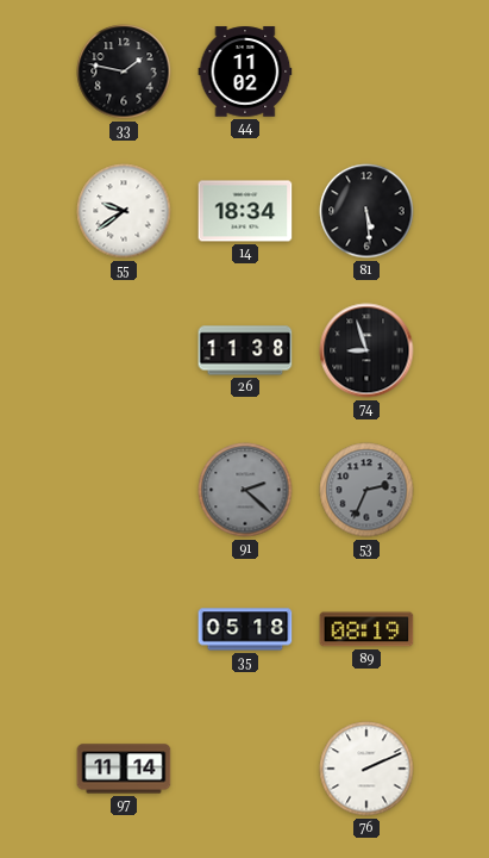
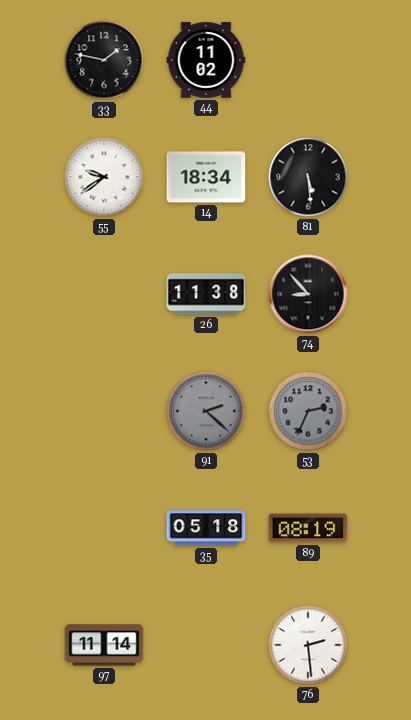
74: 8:57 -> 8:53 (308, 294)
76: 2:11 -> 2:29 (308, 645)
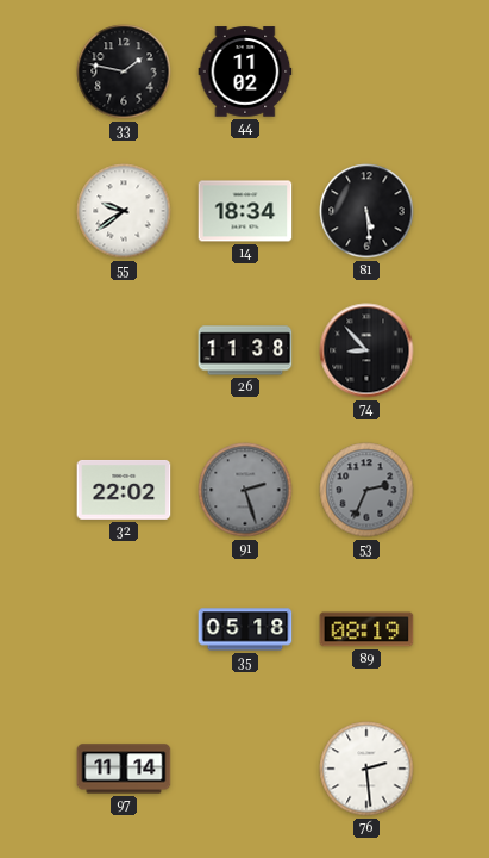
32: none -> 22:02 (124, 490)
91: 2:22 -> 2:27 (245, 490)
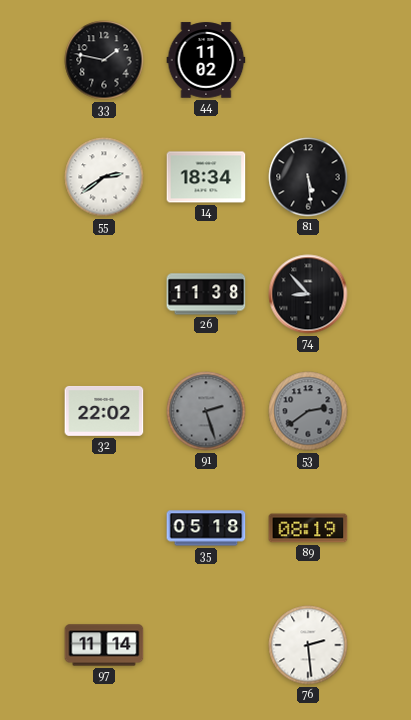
55: 9:39 -> 2:39 (104, 177)
53: 2:34 -> 2:39 (308, 411)
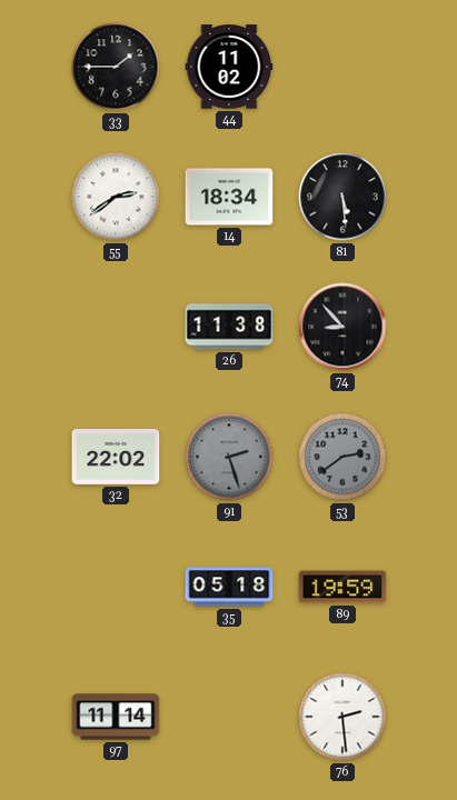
33: 1:47 -> 1:45 (116, 67)
89: 08:19 -> 19:59 (342, 587)
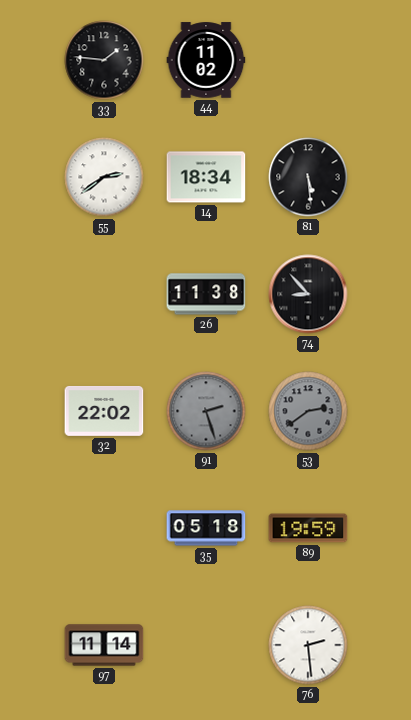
33: 1:45 -> 1:46 (104, 60)
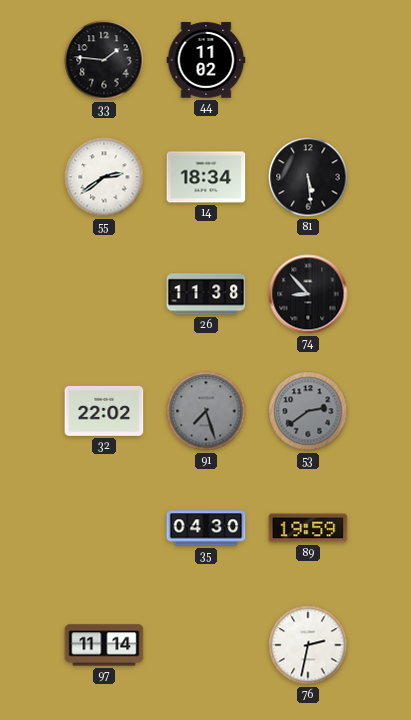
91: 2:27 -> 7:27 (206, 411)
35: 05:18 -> 04:30 (206, 528)
76: 2:29 -> 2:32 (308, 645)
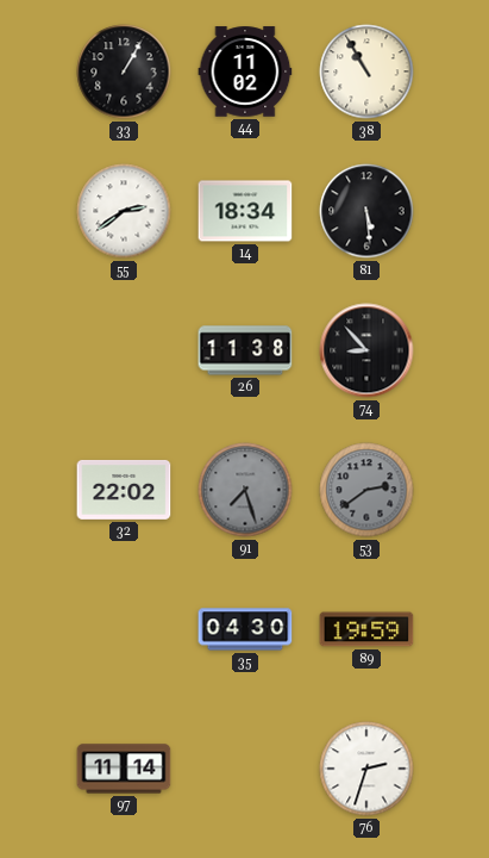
33: 1:46 -> 1:05 (124, 71)
38: none -> 10:55 (366, 71)
76: 2:32 -> 2:33 (366, 769)
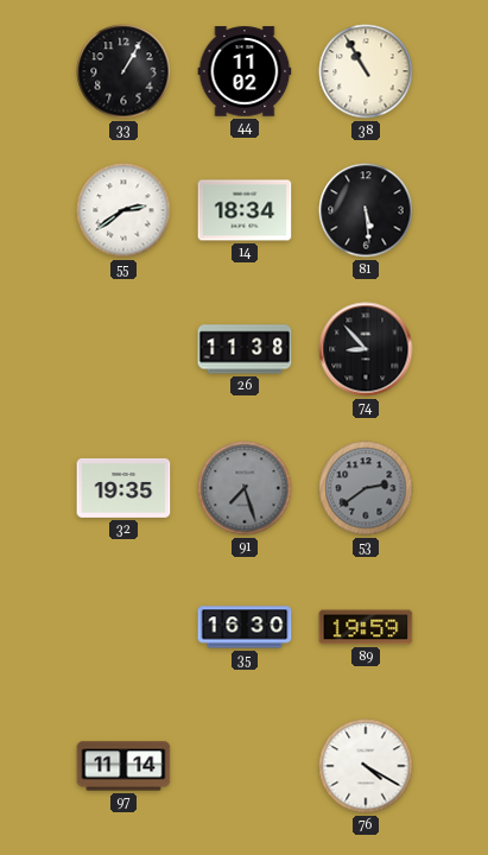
32: 22:02 -> 19:35 (123, 488)
35: 04:30 -> 16:30 (245, 627)
76: 2:33 -> 4:20 (366, 766)
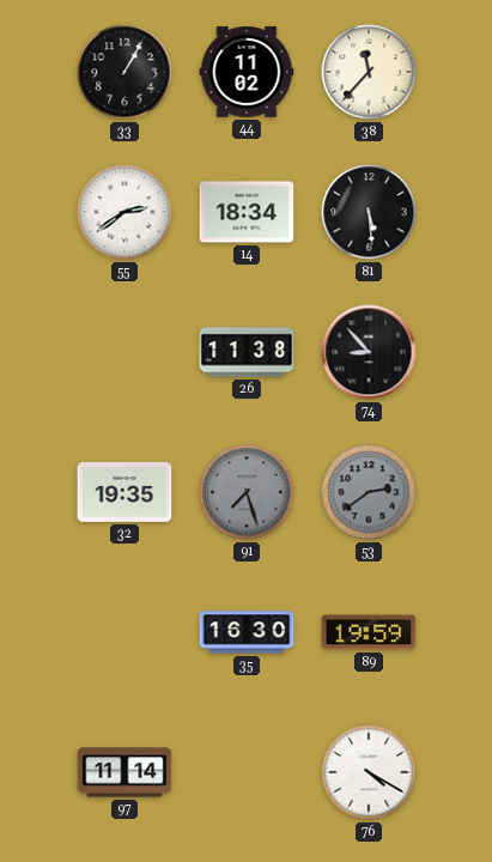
38: 10:55 -> 11:37 (369, 72)
